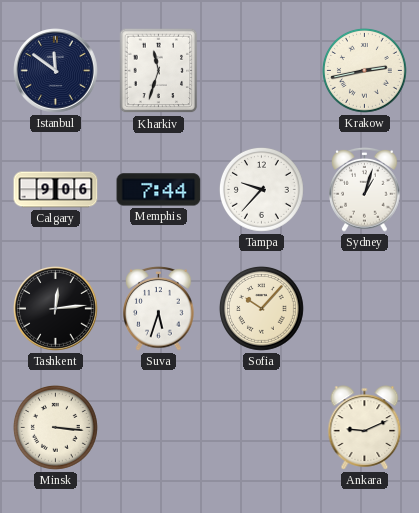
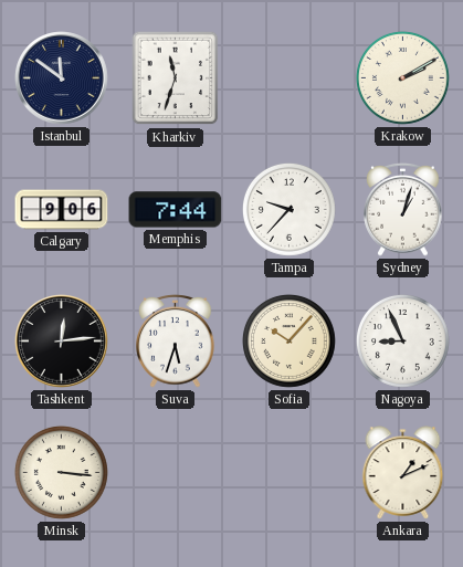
Krakow: 2:43 -> 2:10 (402, 77)
Nagoya: none -> 8:56 (402, 340)
Ankara: 9:11 -> 1:11 (403, 473)
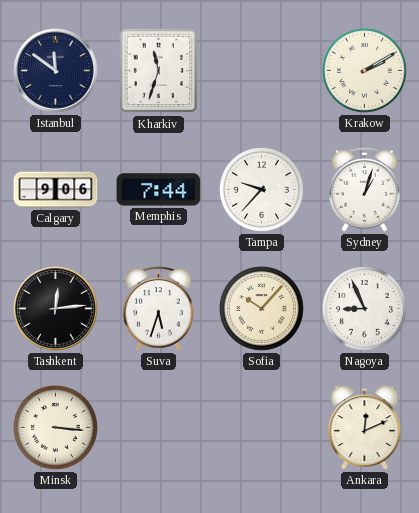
Ankara: 1:11 -> 12:11 (365, 428)
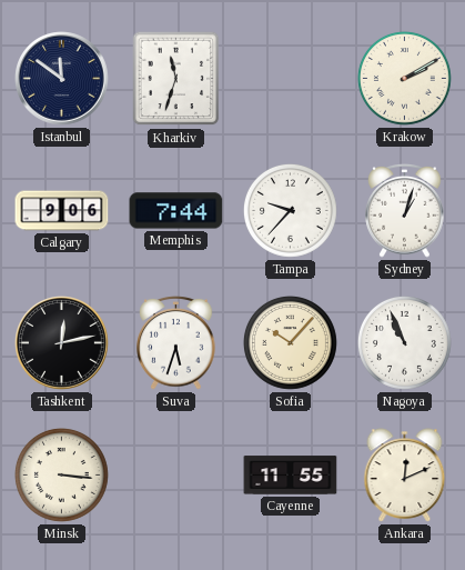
Tashkent: 12:14 -> 12:13 (62, 343)
Nagoya: 8:56 -> 10:56 (404, 342)
Cayenne: none -> 11:55 (291, 476)
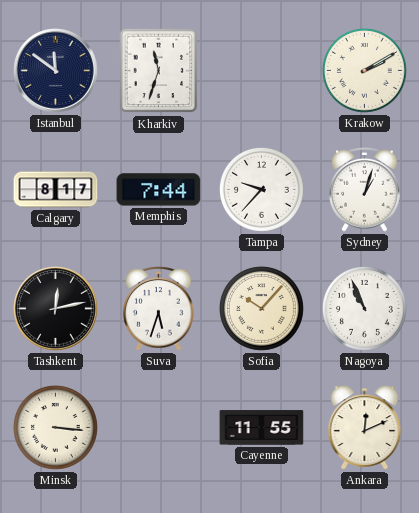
Calgary: 9:06 -> 8:17 (56, 190)
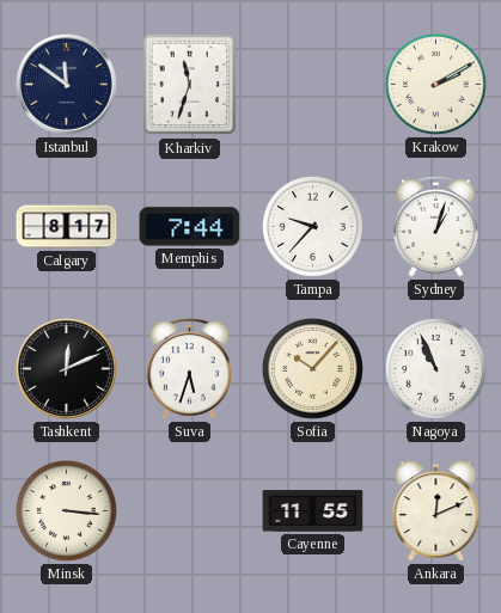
Tashkent: 12:13 -> 12:11 (67, 369)
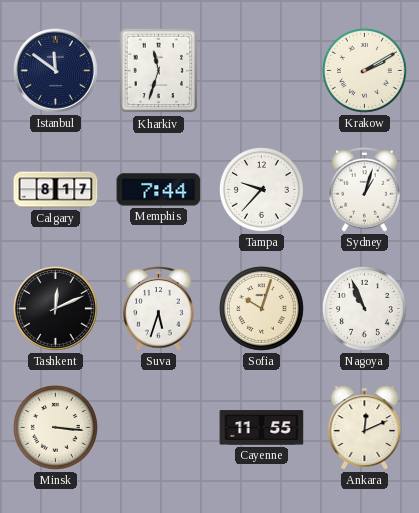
Sofia: 10:07 -> 10:03 (261, 308)
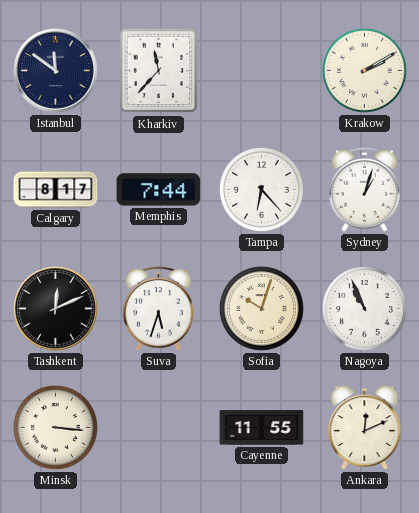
Kharkiv: 11:33 -> 11:37 (159, 71)
Tampa: 9:37 -> 6:23 (261, 189)
